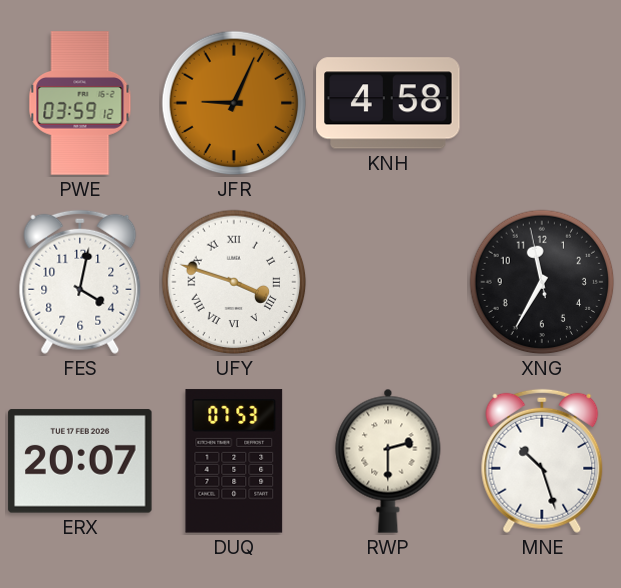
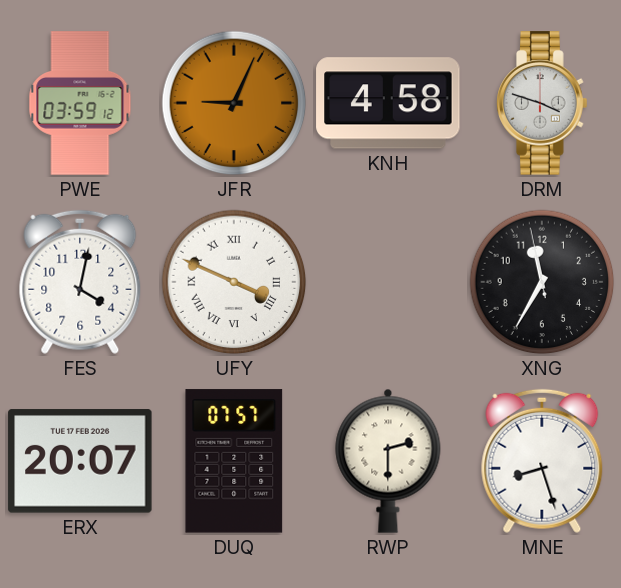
DRM: none -> 3:48 (542, 103)
UFY: 3:48 -> 3:49 (234, 282)
DUQ: 07:53 -> 07:57 (234, 461)
MNE: 10:27 -> 8:27 (542, 461)
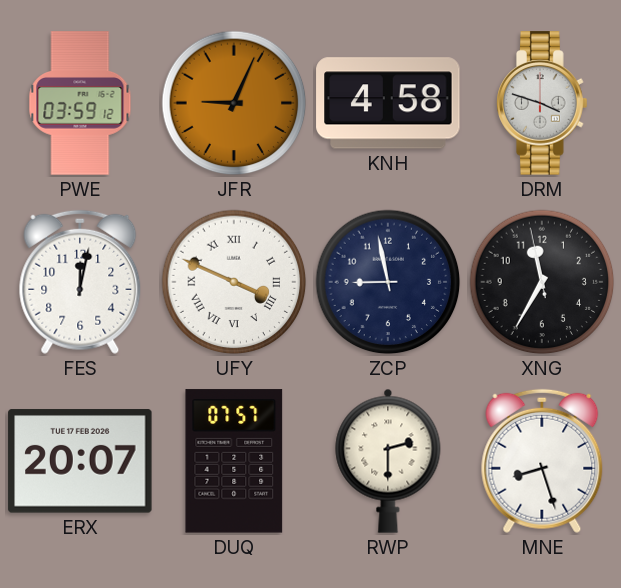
FES: 4:02 -> 12:02 (80, 282)
ZCP: none -> 8:58 (388, 282)
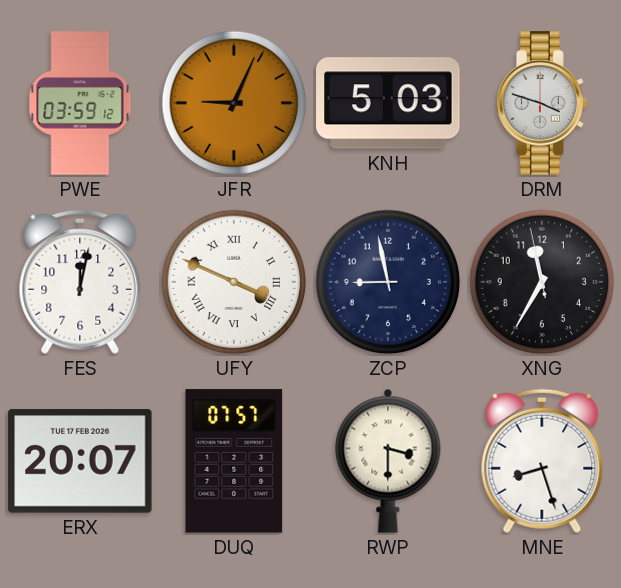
KNH: 4:58 -> 5:03 (388, 103)
RWP: 2:30 -> 3:30 (388, 461)
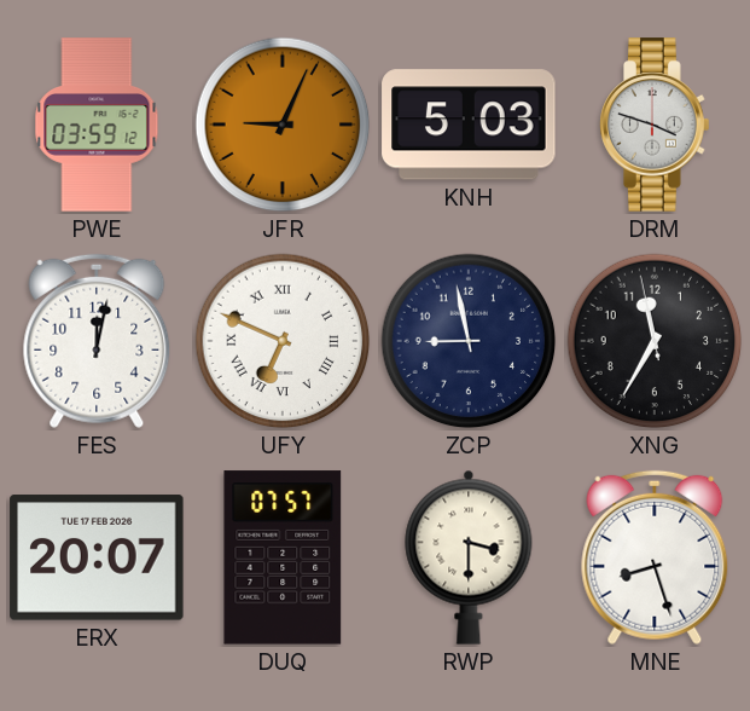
UFY: 3:49 -> 6:49 (283, 341)
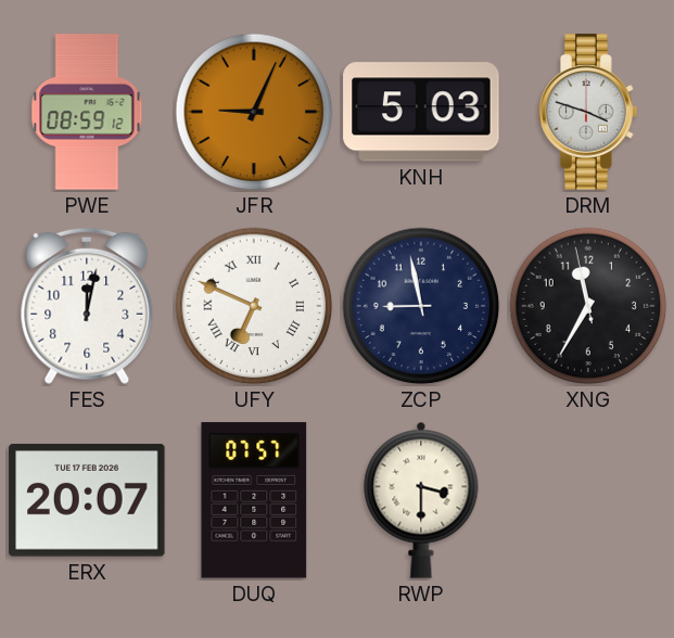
PWE: 03:59 -> 08:59 (87, 112)
MNE: 8:27 -> none (655, 557)
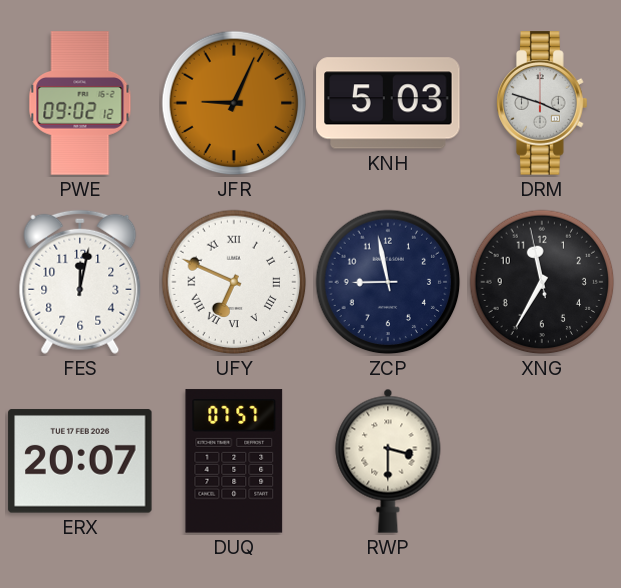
PWE: 08:59 -> 09:02 (80, 103)
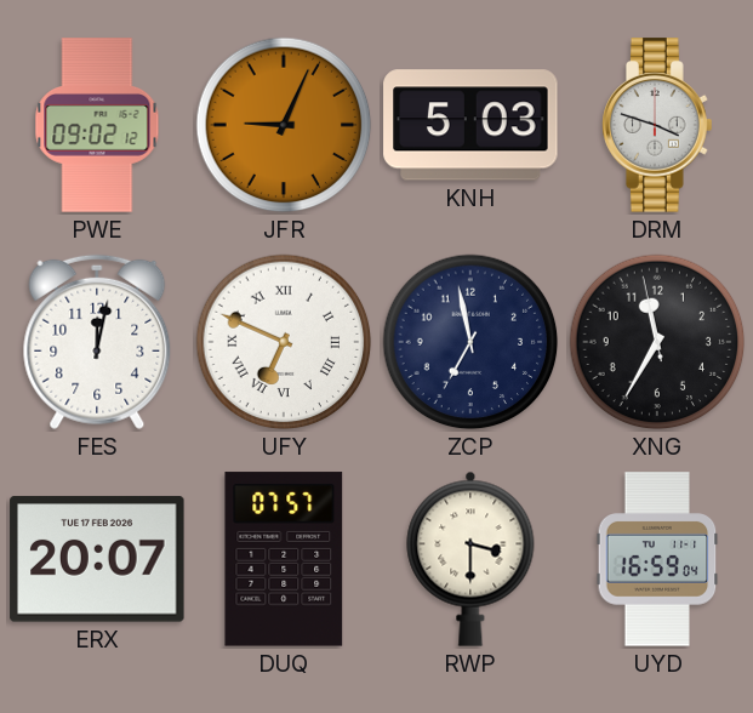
ZCP: 8:58 -> 6:58 (470, 342)
UYD: none -> 16:59 (657, 559)
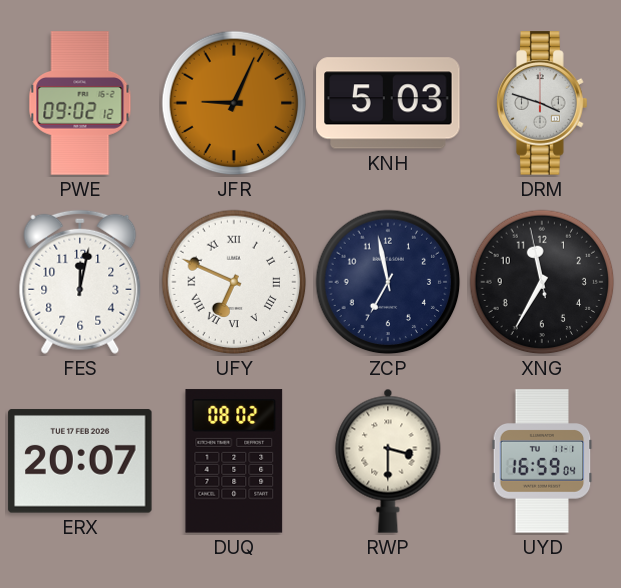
DUQ: 07:57 -> 08:02 (234, 461)
